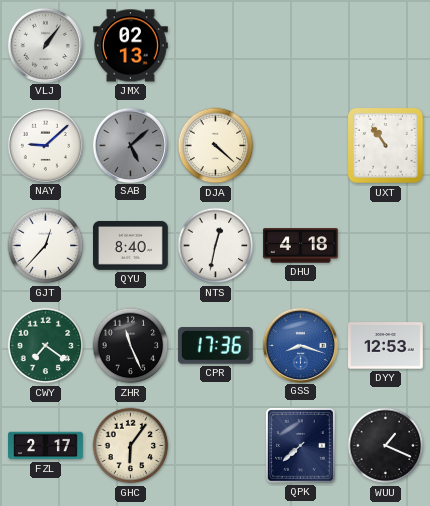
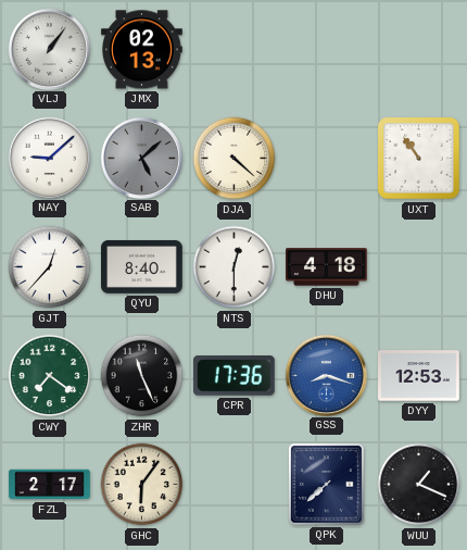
NTS: 12:32 -> 12:30 (235, 267)
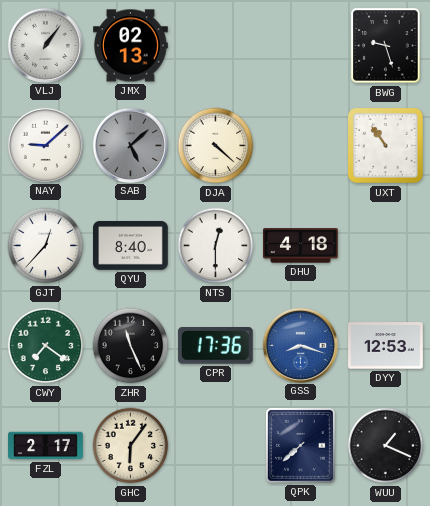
BWG: none -> 9:27 (386, 46)
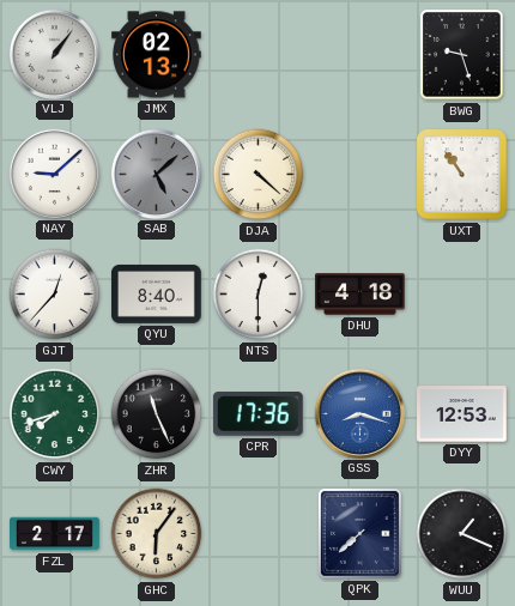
CWY: 7:21 -> 7:42 (55, 414)
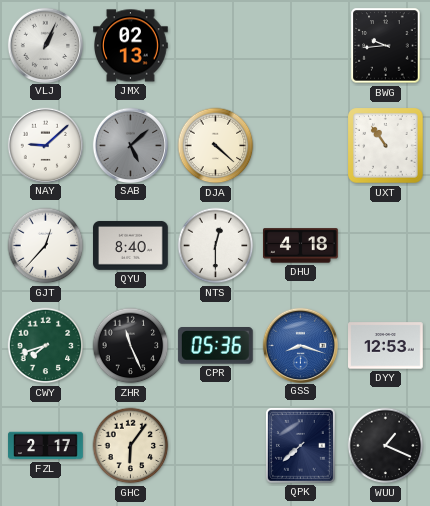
VLJ: 1:06 -> 1:04 (45, 45)
BWG: 9:27 -> 9:44 (386, 46)
CPR: 17:36 -> 05:36 (215, 346)
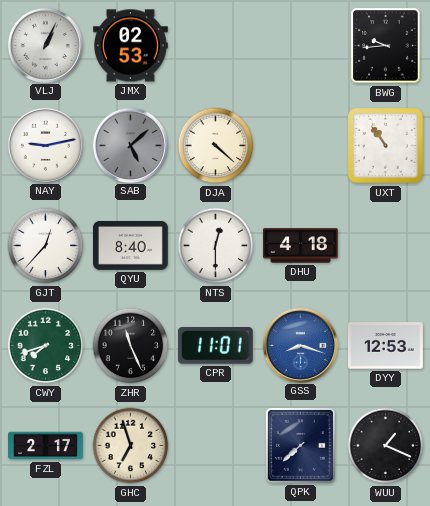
JMX: 02:13 -> 02:53 (131, 46)
NAY: 9:08 -> 9:13 (45, 145)
CPR: 05:36 -> 11:01 (215, 346)
GHC: 6:06 -> 6:57 (131, 446)
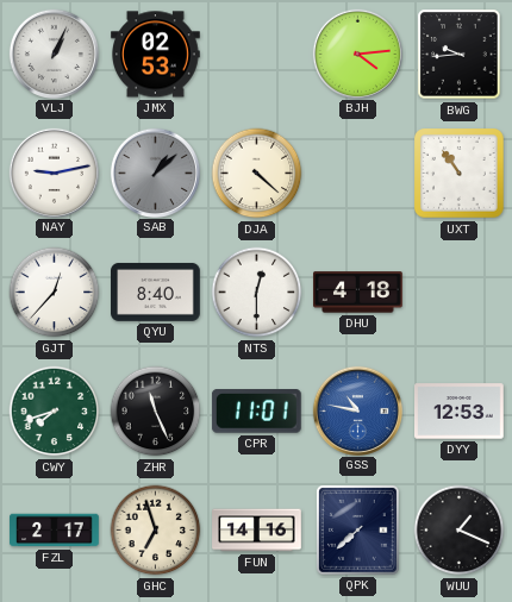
BJH: none -> 4:14 (357, 54)
SAB: 5:08 -> 1:08 (155, 173)
GSS: 8:18 -> 10:47 (357, 410)
FUN: none -> 14:16 (257, 531)
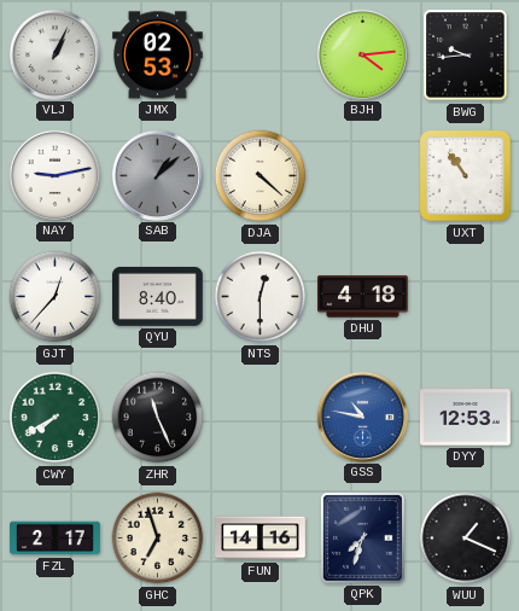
CWY: 7:42 -> 7:40 (56, 418)
CPR: 11:01 -> none (256, 412)
QPK: 7:38 -> 7:33 (362, 539)
